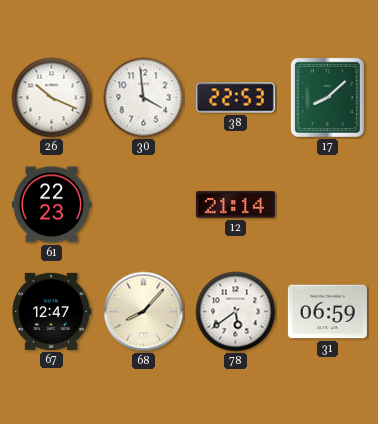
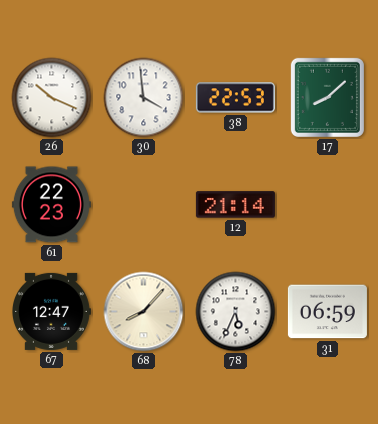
78: 5:39 -> 5:34 (236, 312)
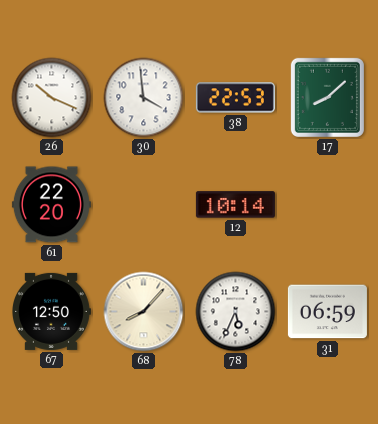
61: 22:23 -> 22:20 (51, 205)
12: 21:14 -> 10:14 (235, 205)
67: 12:47 -> 12:50 (52, 311)
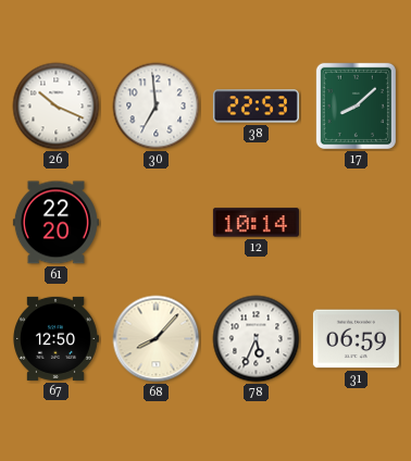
30: 3:59 -> 6:59 (157, 107)
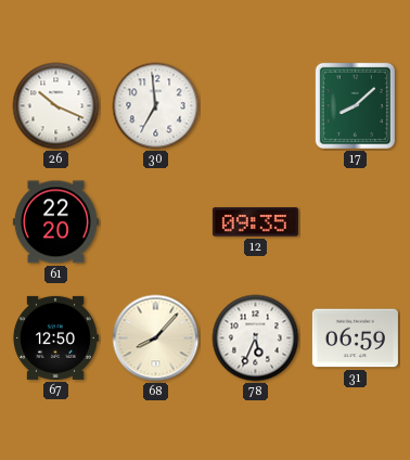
38: 22:53 -> none (256, 107)
12: 10:14 -> 09:35 (255, 222)
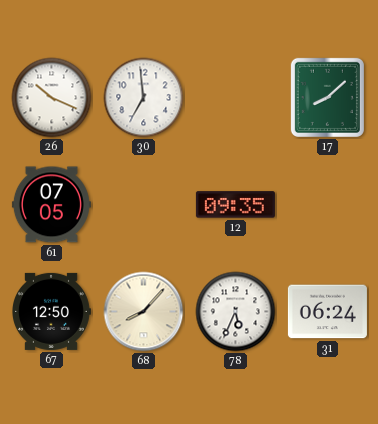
61: 22:20 -> 07:05 (51, 205)
31: 06:59 -> 06:24 (327, 312)
